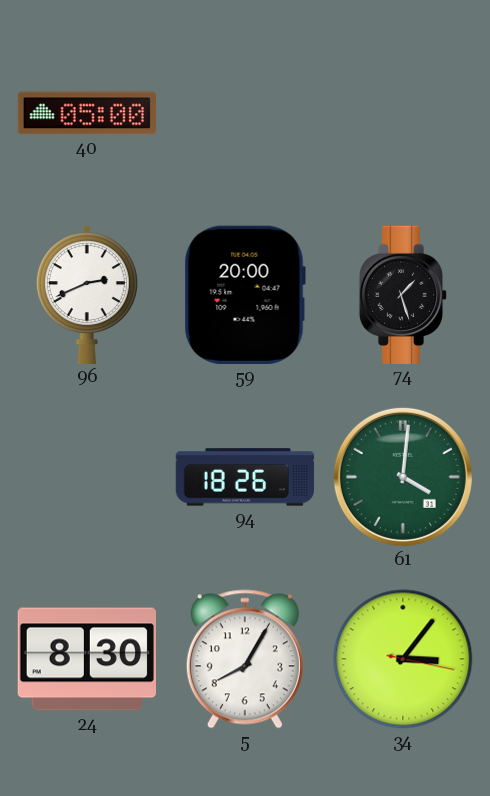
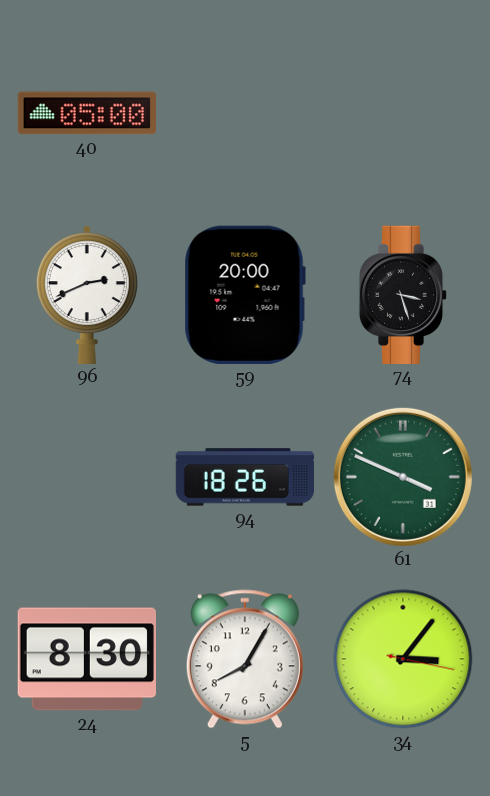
74: 1:27 -> 3:27 (403, 294)
61: 4:01 -> 3:49 (403, 477)
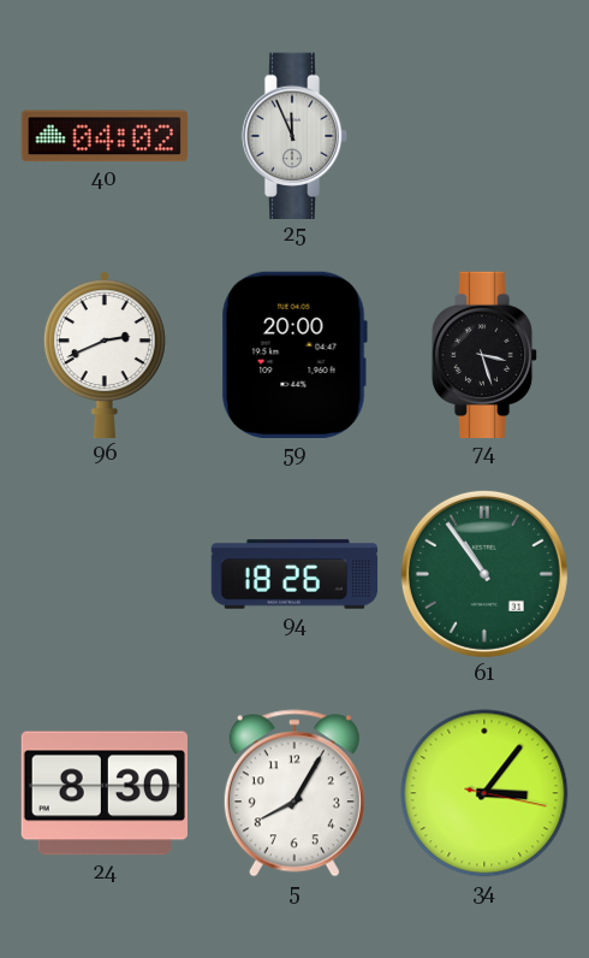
40: 05:00 -> 04:02 (103, 136)
25: none -> 11:56 (294, 135)
61: 3:49 -> 10:54 (484, 574)
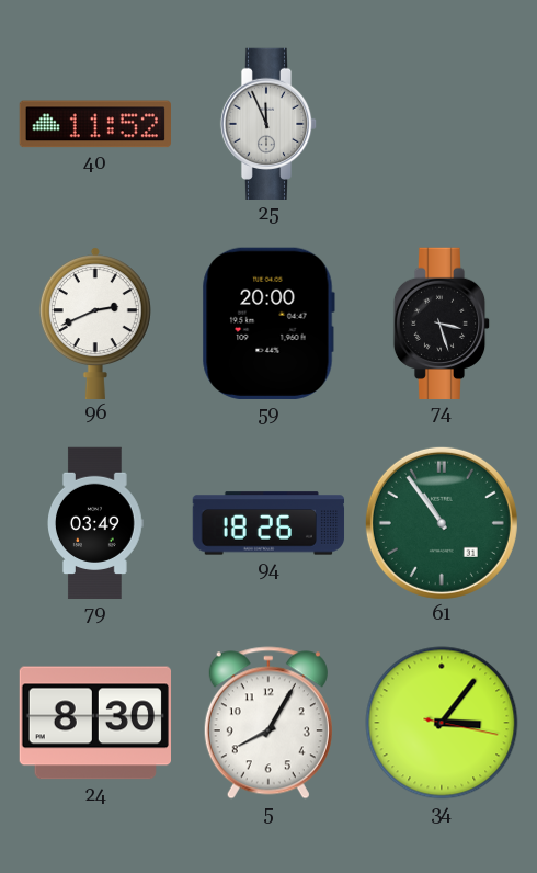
40: 04:02 -> 11:52 (94, 124)
79: none -> 03:49 (96, 523)
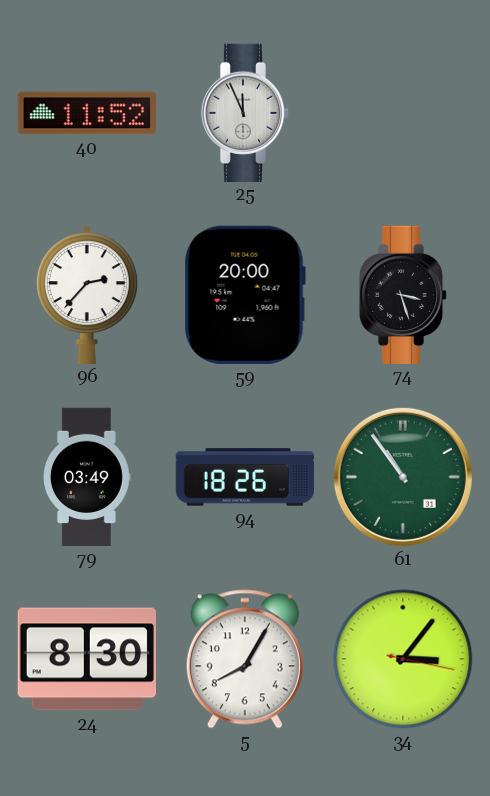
96: 2:41 -> 2:37 (87, 294)
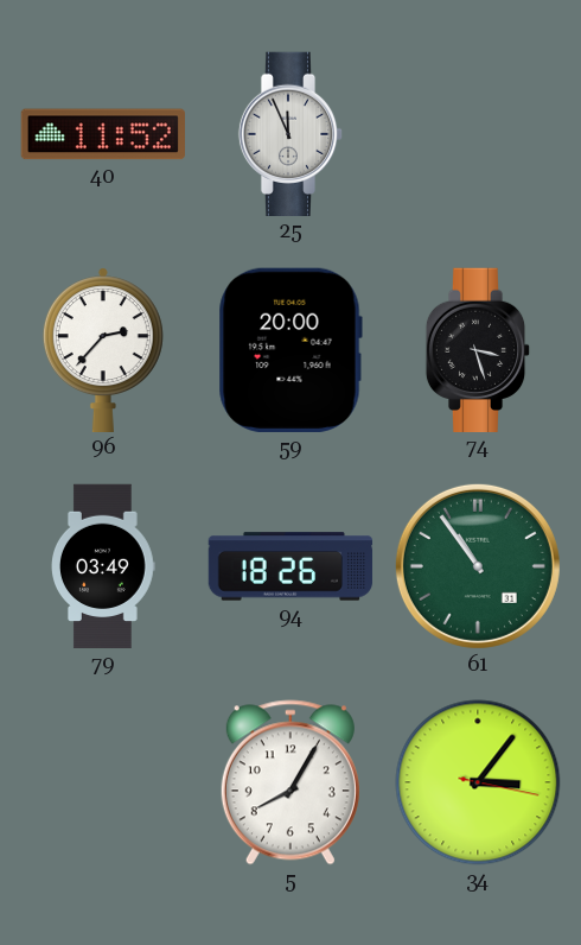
24: 8:30 -> none (86, 659)
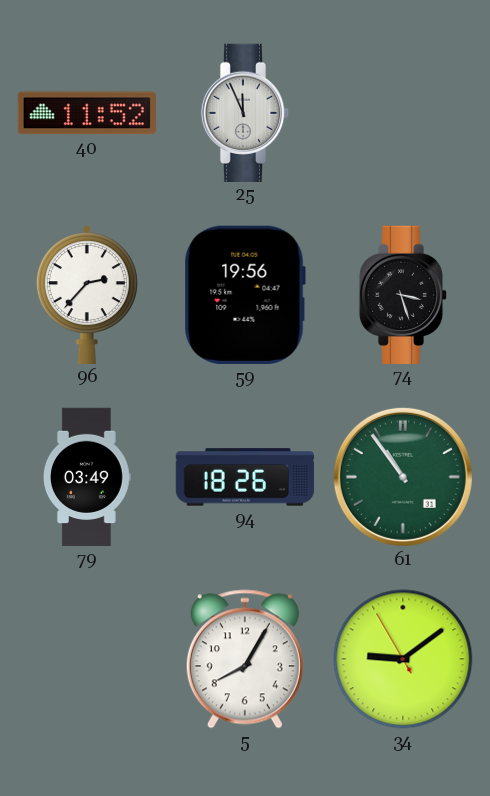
59: 20:00 -> 19:56 (245, 295)
34: 3:06 -> 9:08 (403, 659)
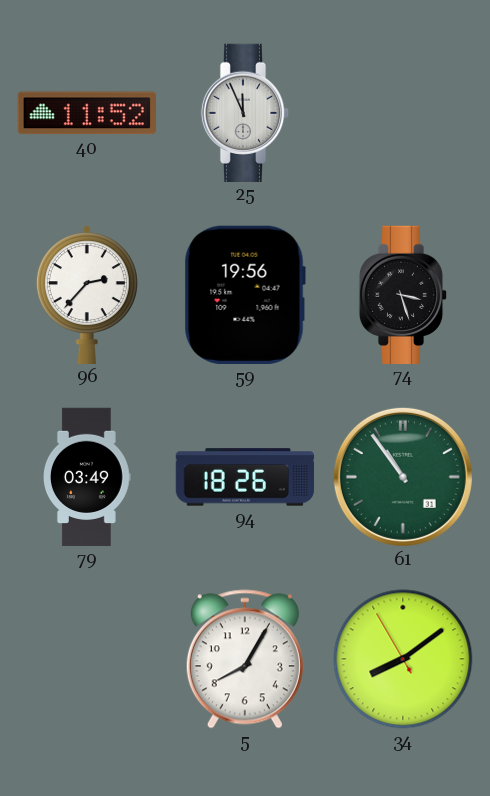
34: 9:08 -> 8:08 (403, 659)
